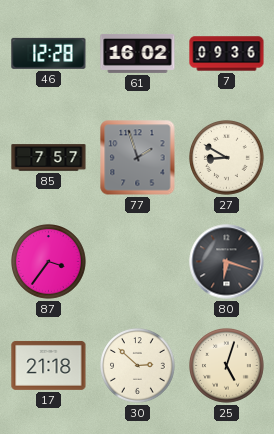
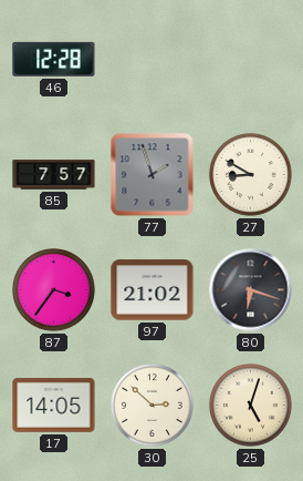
61: 16:02 -> none (138, 53)
7: 09:36 -> none (227, 54)
97: none -> 21:02 (153, 290)
17: 21:18 -> 14:05 (54, 405)
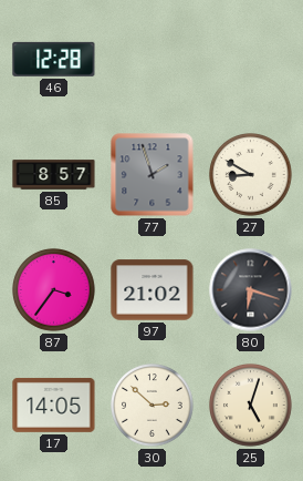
85: 7:57 -> 8:57 (54, 175)
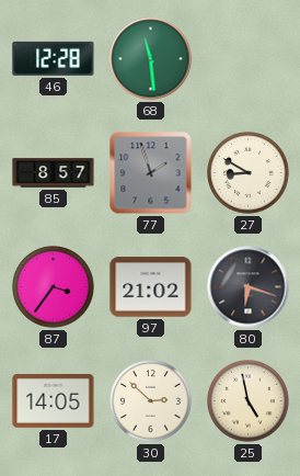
68: none -> 11:29 (151, 59)
25: 5:03 -> 4:58 (249, 401)
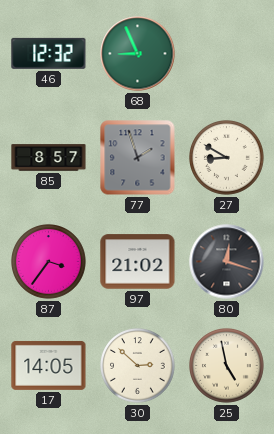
46: 12:28 -> 12:32 (49, 53)
68: 11:29 -> 8:56 (138, 54)
80: 6:18 -> 12:18 (227, 262)
